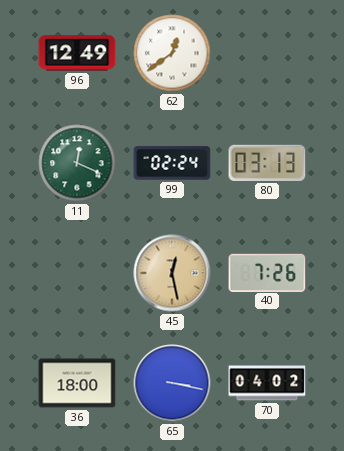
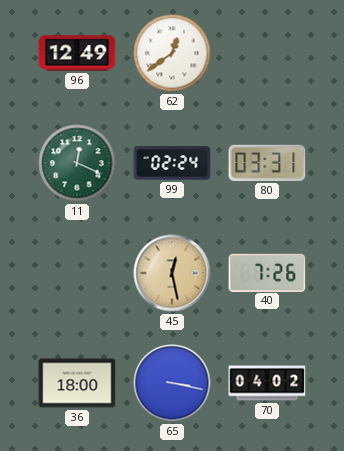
80: 03:13 -> 03:31 (267, 163)
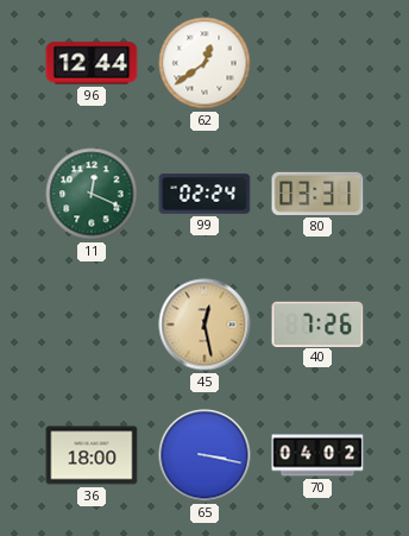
96: 12:49 -> 12:44 (92, 63)
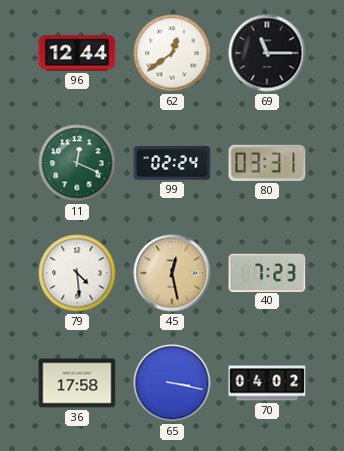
69: none -> 11:15 (267, 53)
79: none -> 4:29 (77, 273)
40: 7:26 -> 7:23 (267, 272)
36: 18:00 -> 17:58 (77, 383)
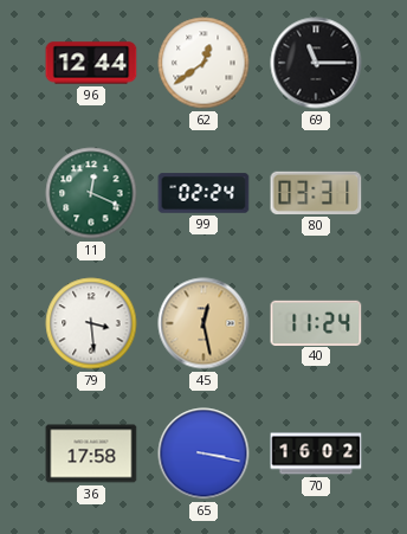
79: 4:29 -> 3:29 (91, 323)
40: 7:23 -> 11:24 (316, 322)
70: 04:02 -> 16:02 (316, 453)
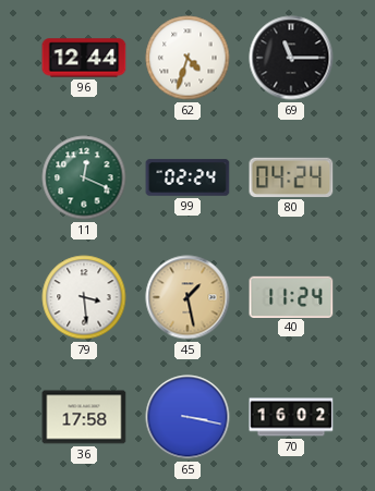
62: 12:39 -> 4:33 (187, 58)
80: 03:31 -> 04:24 (291, 177)
45: 12:28 -> 1:28 (187, 297)
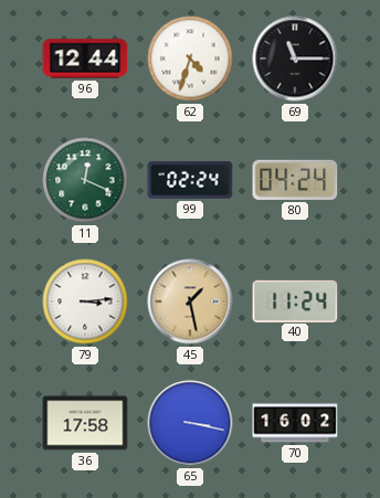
79: 3:29 -> 3:14 (85, 301)
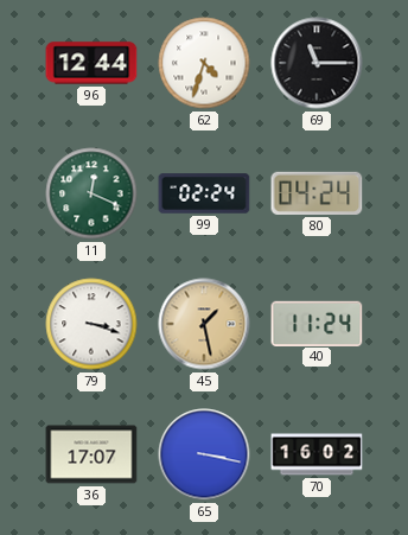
79: 3:14 -> 3:18 (91, 324)
36: 17:58 -> 17:07 (91, 454)
